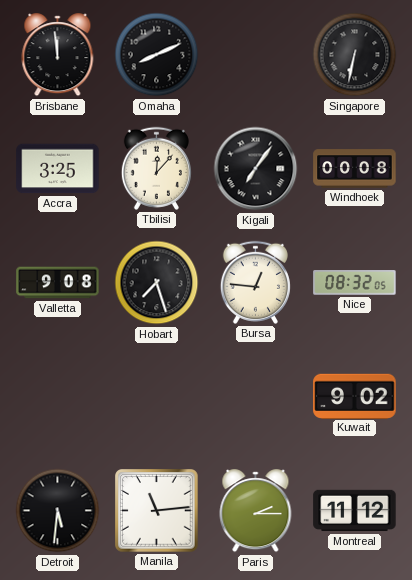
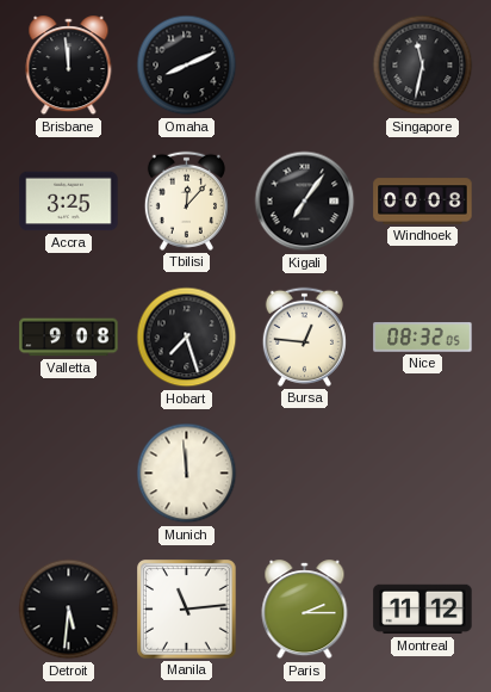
Singapore: 6:32 -> 11:32 (423, 66)
Munich: none -> 11:59 (187, 474)
Kuwait: 9:02 -> none (355, 396)
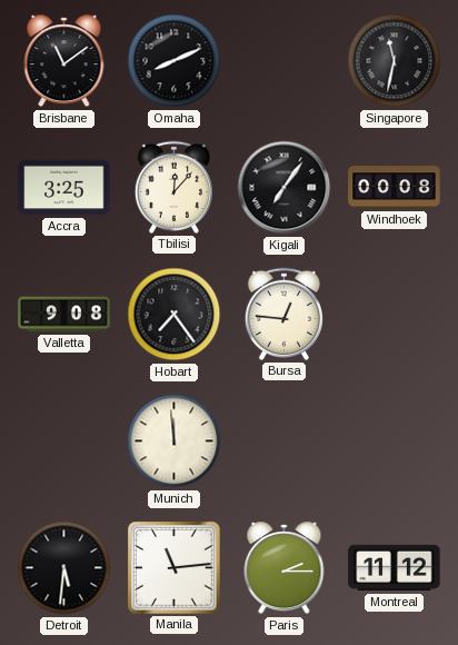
Brisbane: 11:59 -> 11:09 (64, 61)
Hobart: 7:27 -> 7:24 (175, 315)
Nice: 08:32 -> none (423, 338)
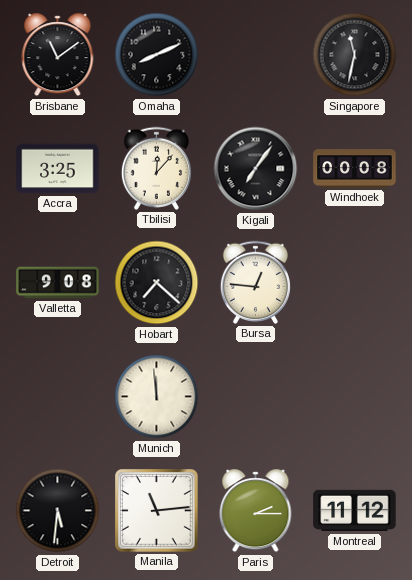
Hobart: 7:24 -> 7:22 (157, 283)
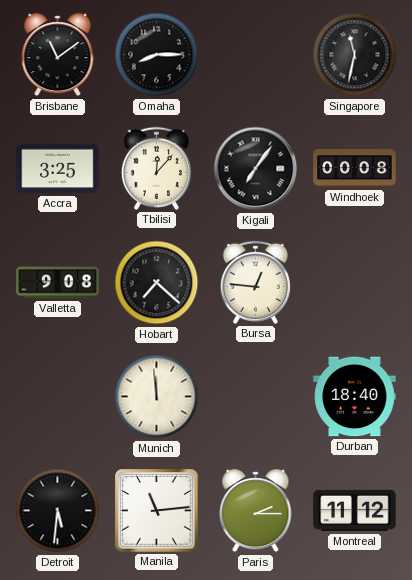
Omaha: 8:11 -> 8:15 (157, 55)
Durban: none -> 18:40 (355, 397)
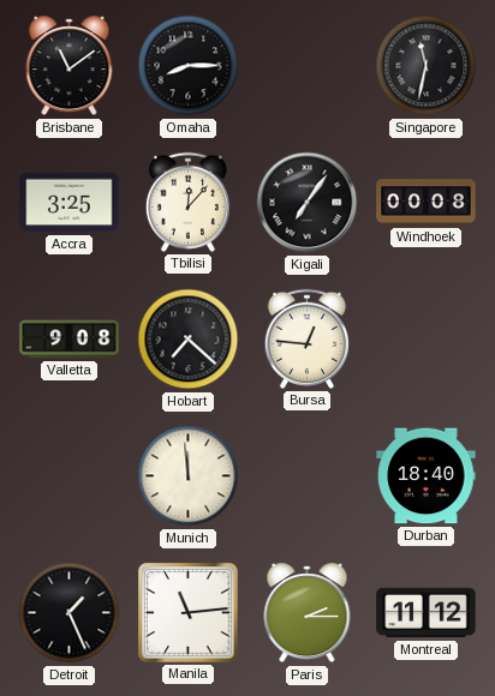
Detroit: 5:31 -> 1:26 (70, 613)
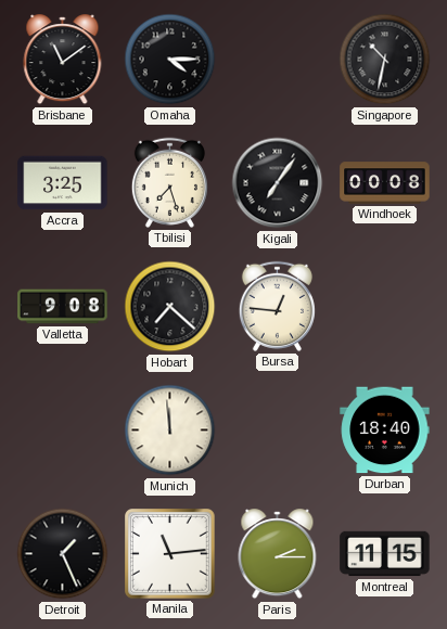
Omaha: 8:15 -> 4:15 (170, 60)
Singapore: 11:32 -> 10:32 (385, 60)
Tbilisi: 12:07 -> 7:27 (169, 182)
Montreal: 11:12 -> 11:15 (385, 554)
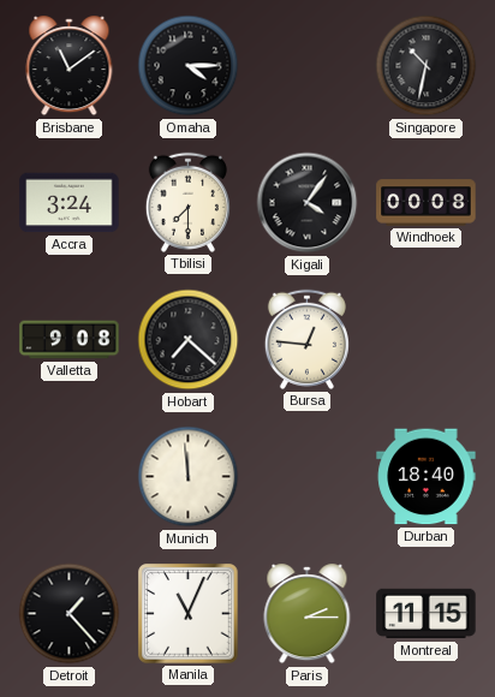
Accra: 3:25 -> 3:24 (70, 203)
Tbilisi: 7:27 -> 7:30 (187, 202)
Kigali: 7:06 -> 4:06 (308, 203)
Detroit: 1:26 -> 1:23 (70, 614)
Manila: 11:14 -> 11:04 (189, 614)
